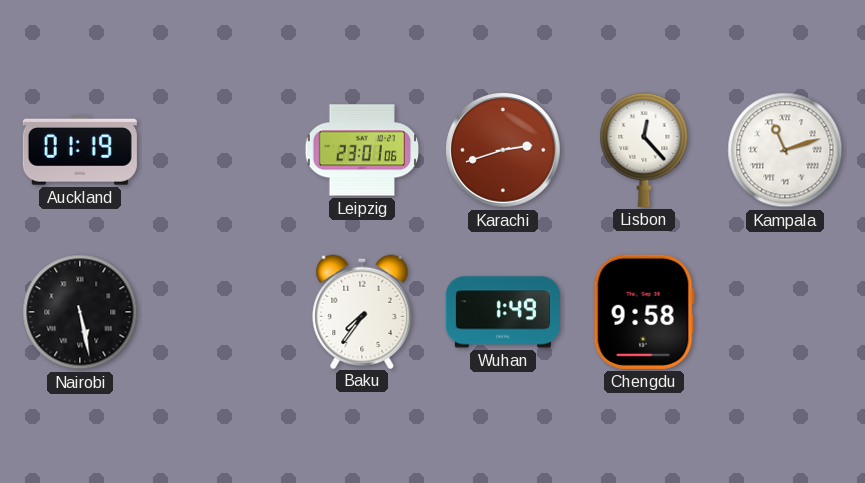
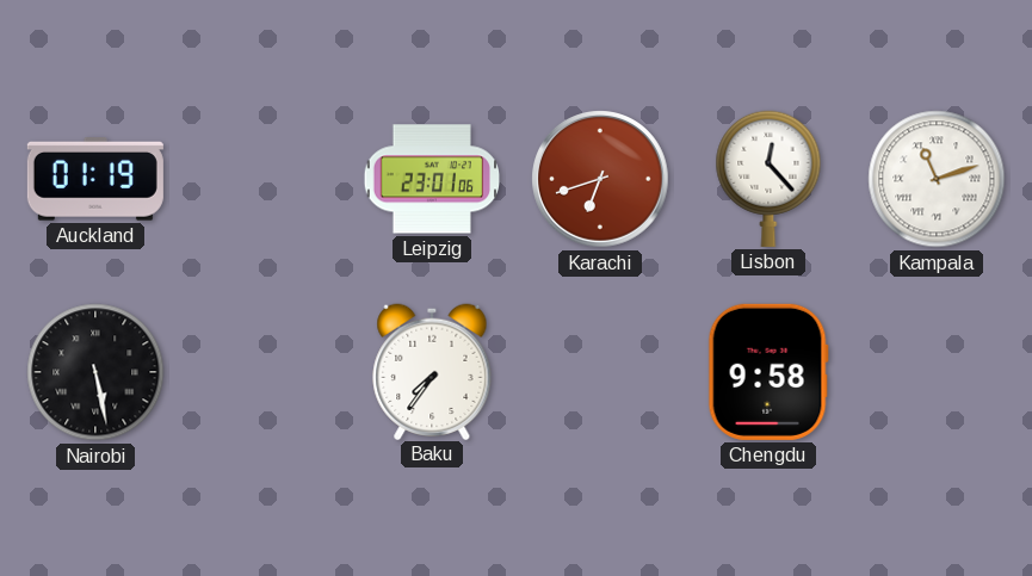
Karachi: 2:42 -> 6:42 (601, 180)
Wuhan: 1:49 -> none (503, 312)
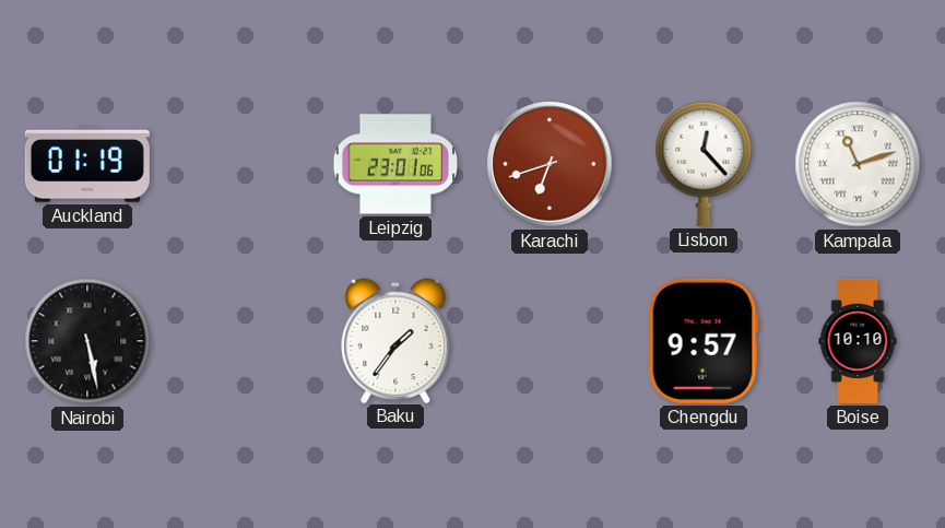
Baku: 7:36 -> 1:36 (395, 340)
Chengdu: 9:58 -> 9:57 (704, 341)
Boise: none -> 10:10 (858, 341)
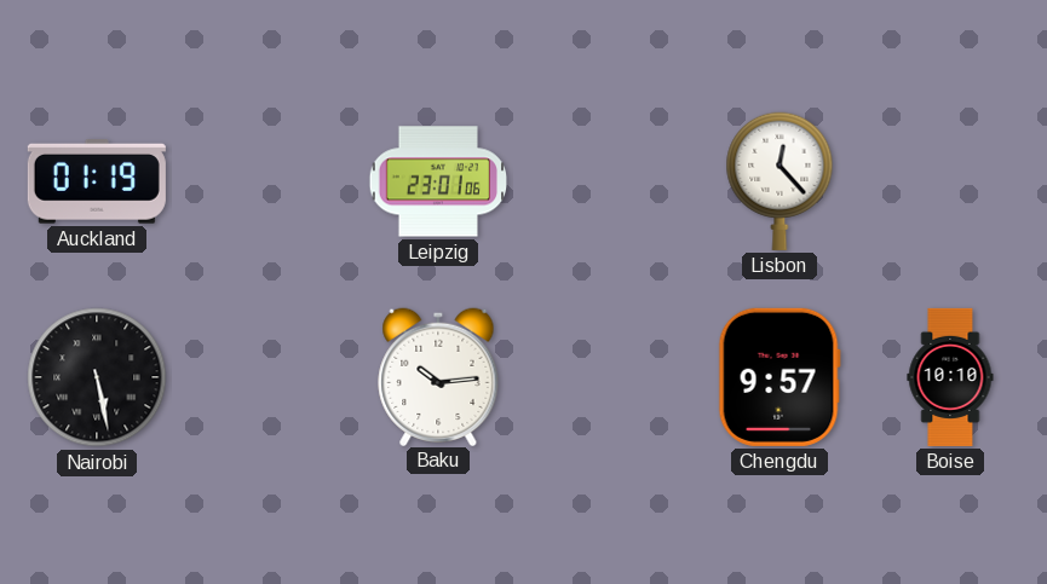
Karachi: 6:42 -> none (551, 165)
Kampala: 11:12 -> none (858, 164)
Baku: 1:36 -> 10:14 (438, 376)
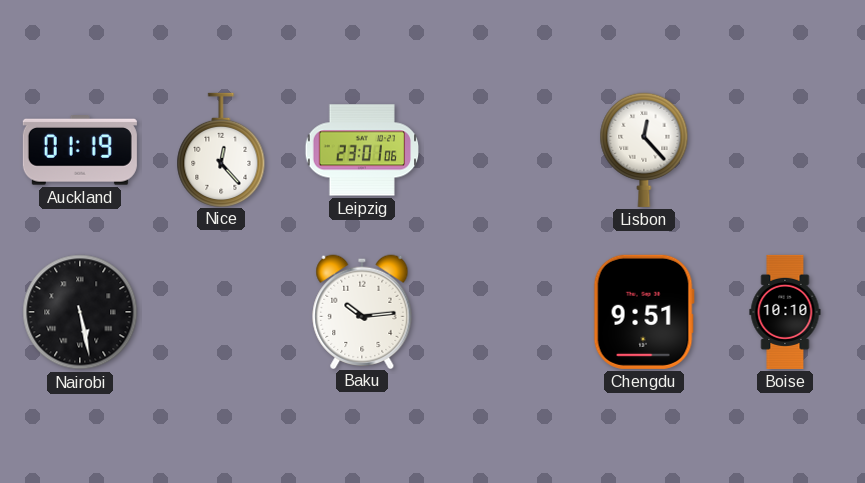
Nice: none -> 12:23 (221, 149)
Chengdu: 9:57 -> 9:51 (644, 312)
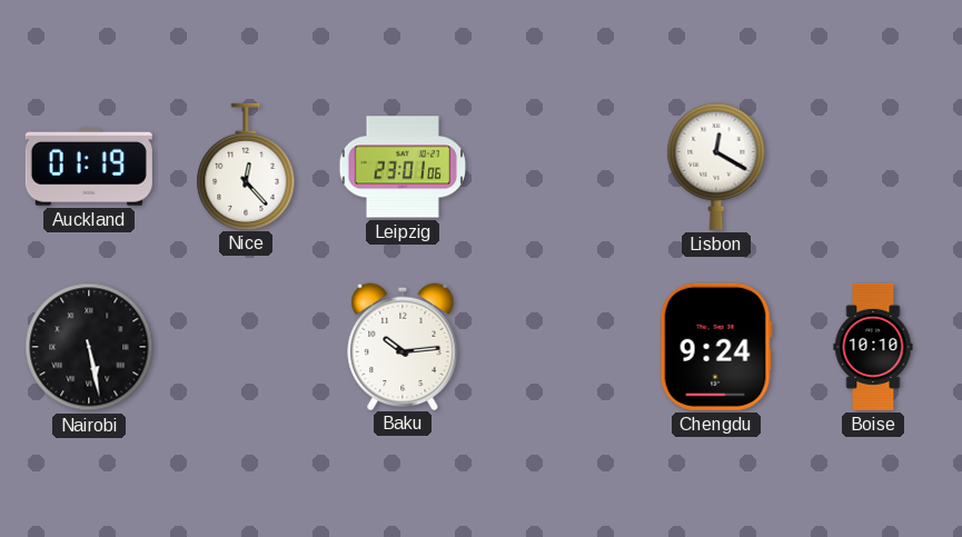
Lisbon: 12:23 -> 12:20 (716, 167)
Chengdu: 9:51 -> 9:24 (716, 347)
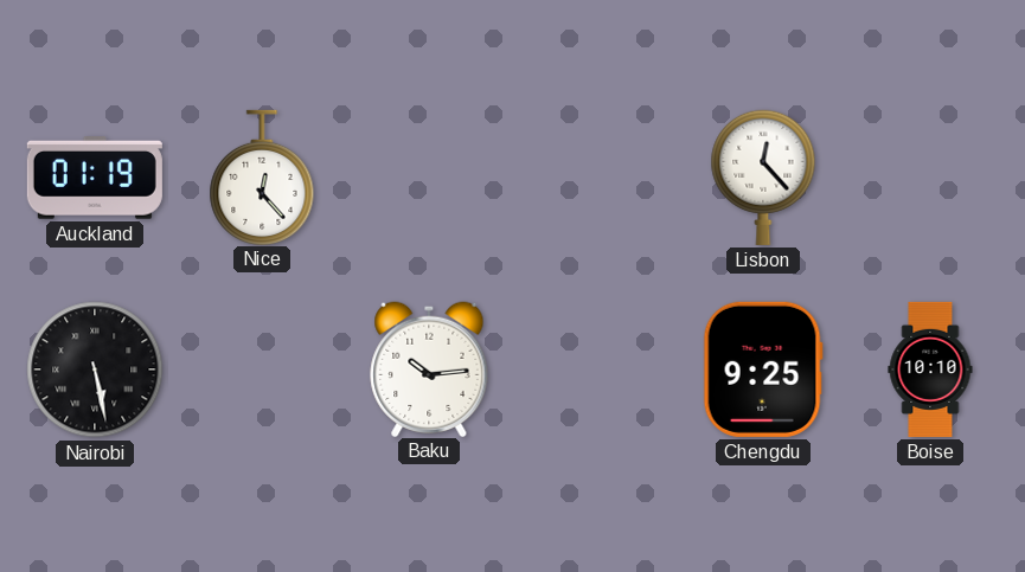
Leipzig: 23:01 -> none (403, 167)
Lisbon: 12:20 -> 12:23 (763, 178)
Chengdu: 9:24 -> 9:25 (763, 369)
